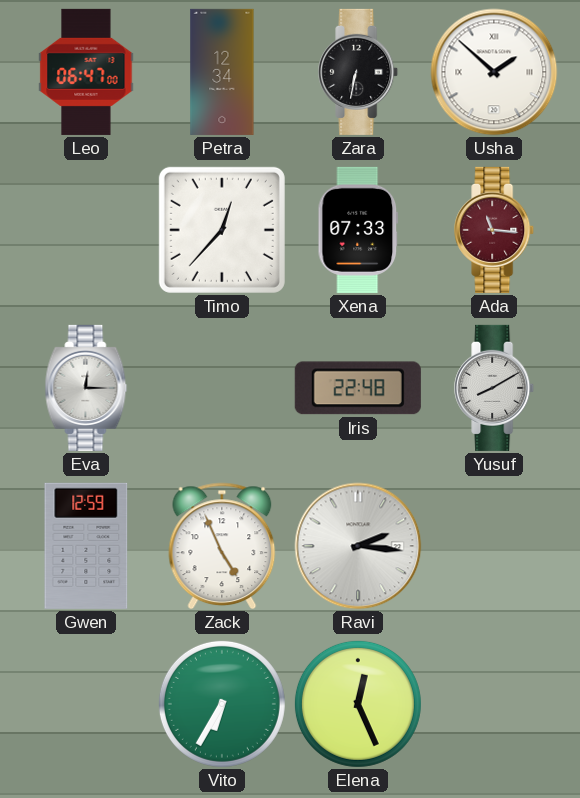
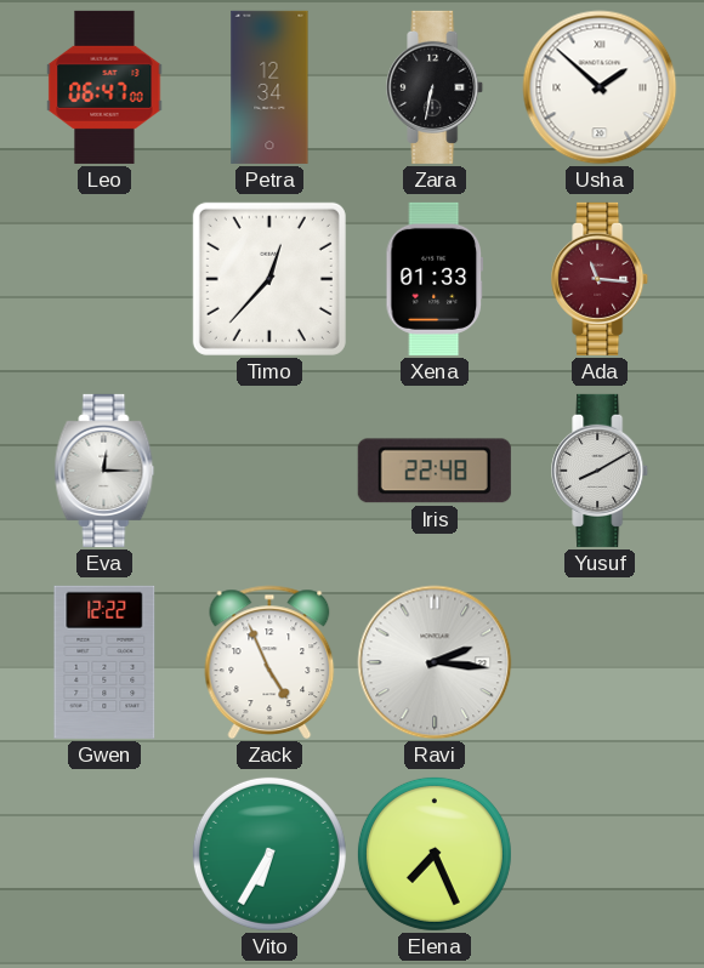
Xena: 07:33 -> 01:33 (433, 279)
Gwen: 12:59 -> 12:22 (104, 662)
Elena: 12:26 -> 7:26 (435, 854)
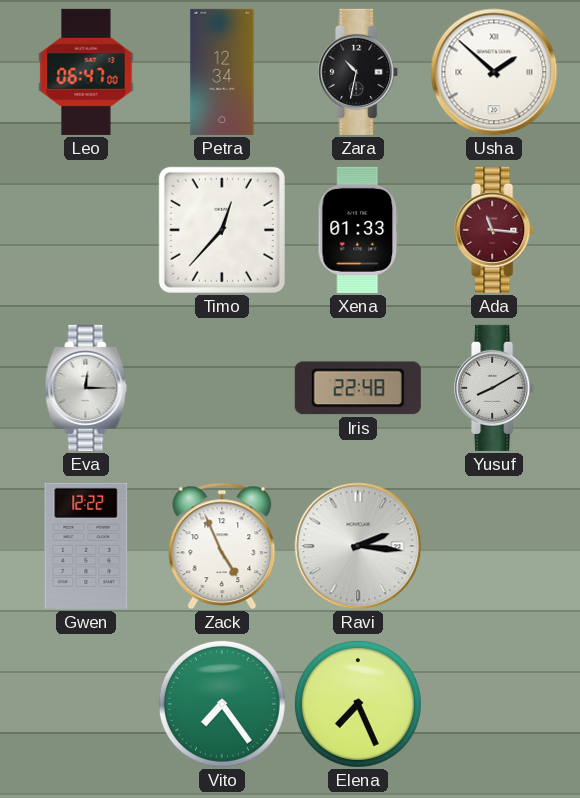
Zara: 6:32 -> 10:32 (359, 72)
Vito: 6:35 -> 7:24 (222, 704)
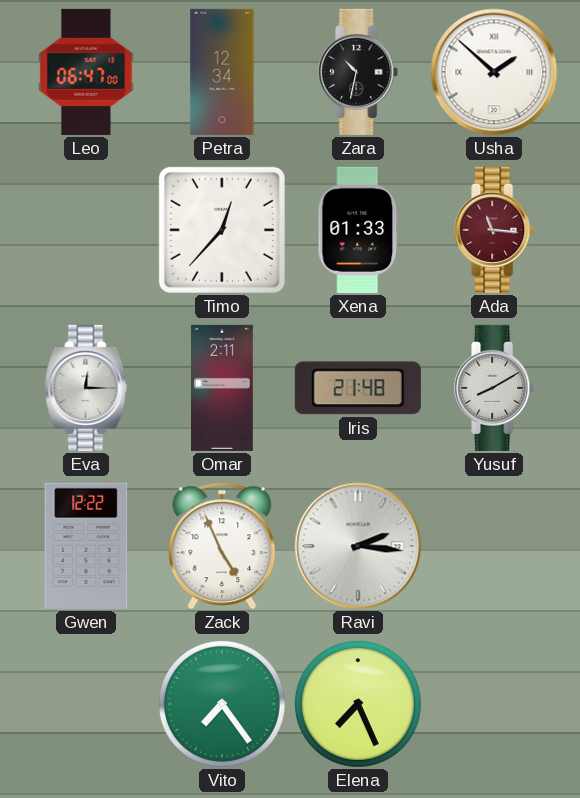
Omar: none -> 2:11 (223, 388)
Iris: 22:48 -> 21:48 (358, 388)
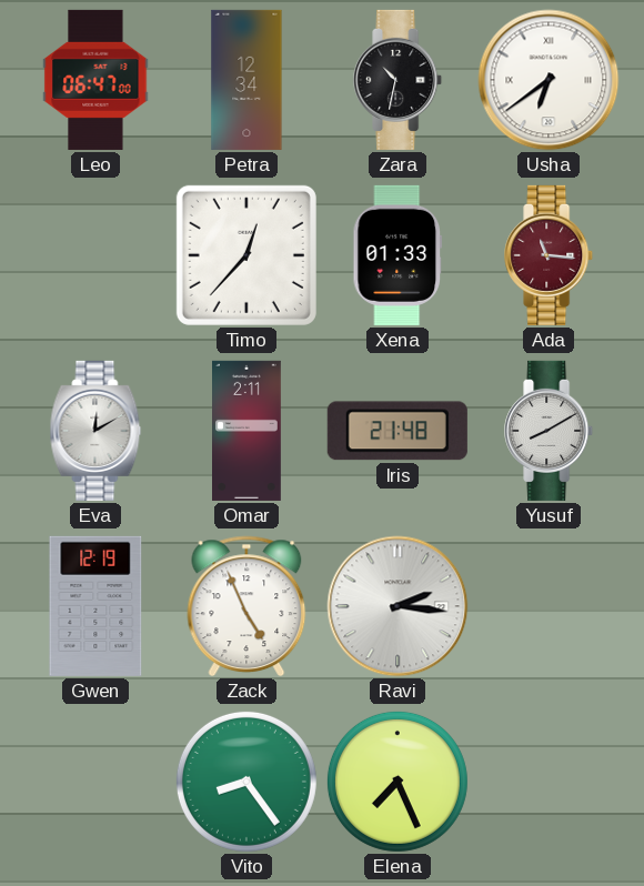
Usha: 1:52 -> 6:39 (549, 80)
Eva: 12:15 -> 12:10 (95, 431)
Gwen: 12:22 -> 12:19 (95, 606)
Vito: 7:24 -> 8:24 (246, 782)
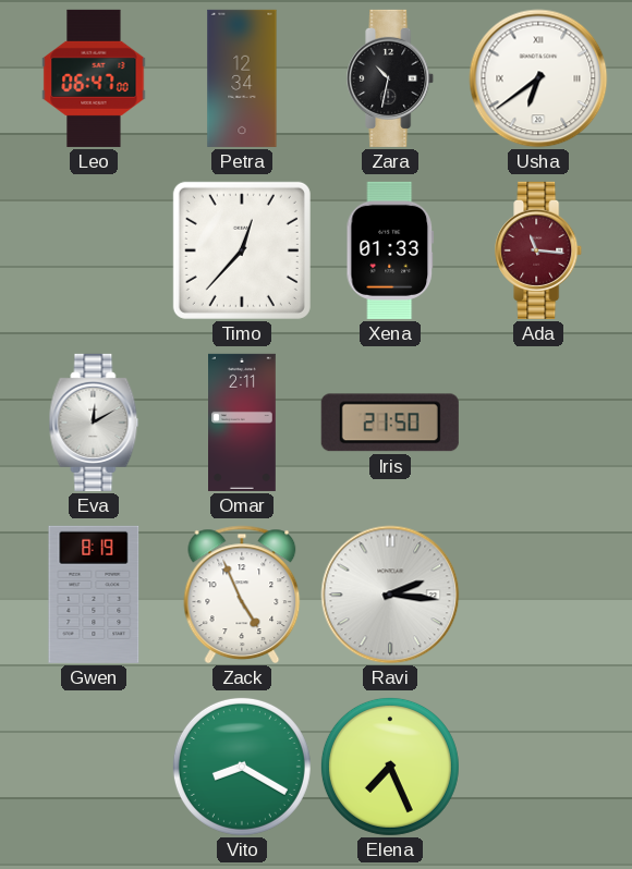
Iris: 21:48 -> 21:50 (390, 423)
Yusuf: 8:10 -> none (550, 431)
Gwen: 12:19 -> 8:19 (94, 595)
Vito: 8:24 -> 8:20 (242, 767)
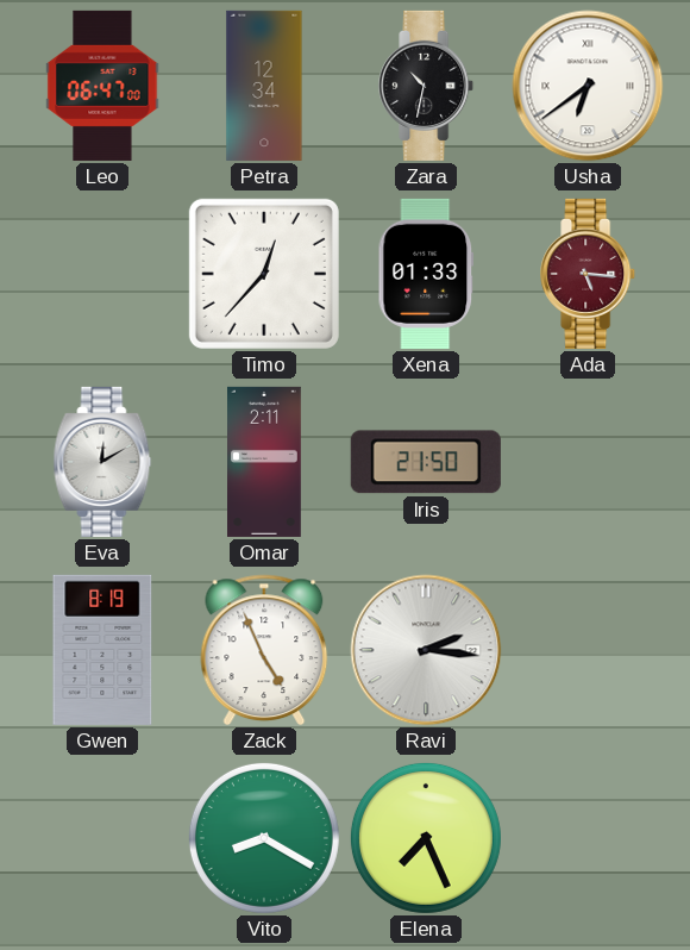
Ada: 11:16 -> 5:16 (589, 274)
